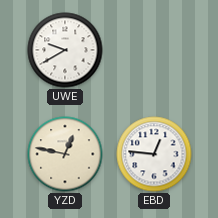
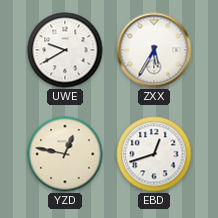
ZXX: none -> 5:35 (154, 50)
EBD: 12:46 -> 12:42 (154, 154)
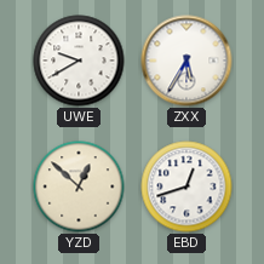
YZD: 12:47 -> 12:52 (79, 186)
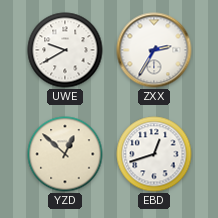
ZXX: 5:35 -> 2:35 (154, 50)
